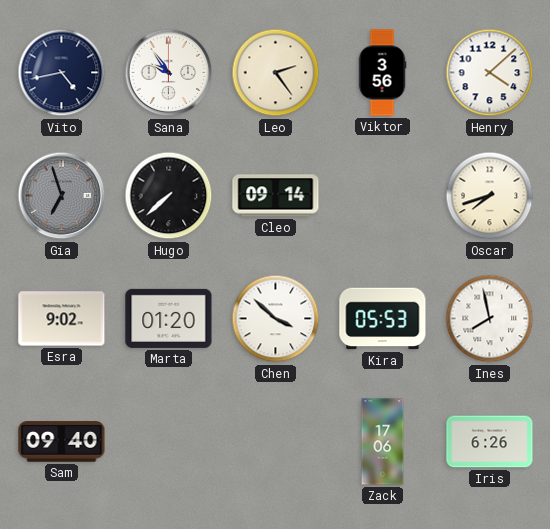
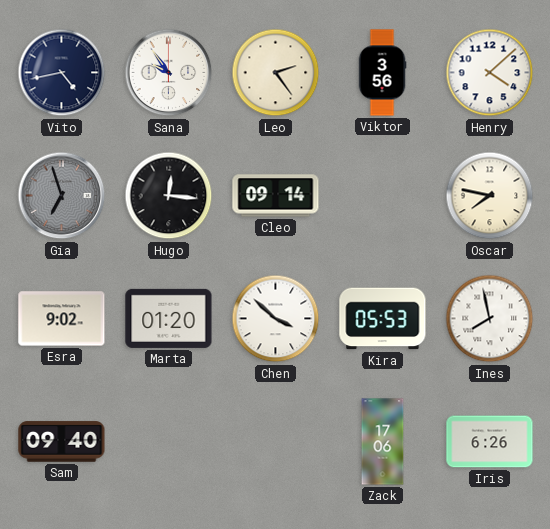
Hugo: 7:38 -> 12:16 (169, 196)
Oscar: 7:42 -> 7:47 (490, 196)
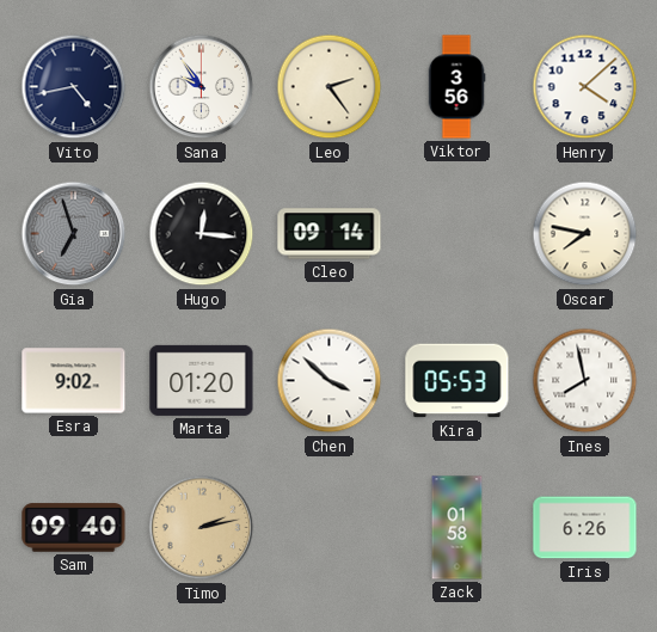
Timo: none -> 2:13 (202, 528)
Zack: 17:06 -> 01:58 (458, 528)
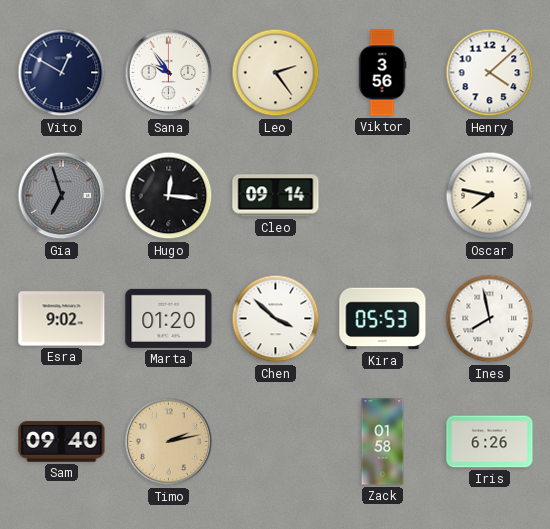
Vito: 4:43 -> 12:50 (62, 73)
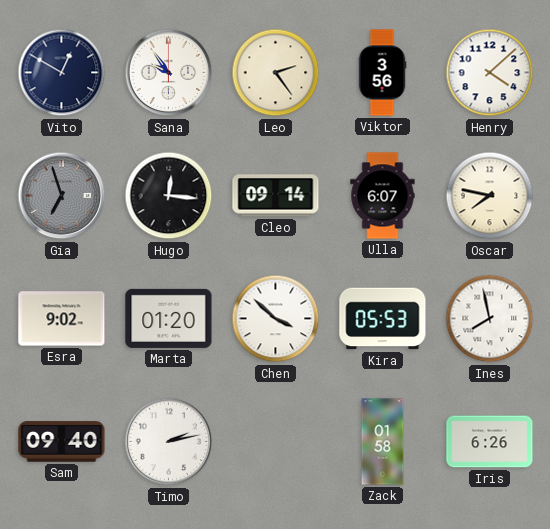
Ulla: none -> 6:07 (383, 196)
Timo dial: champagne -> white (169, 442)
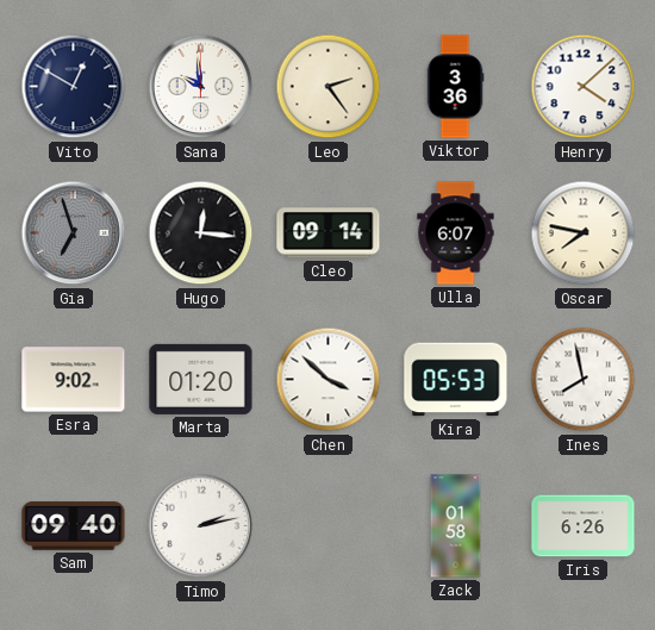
Sana: 9:54 -> 9:59 (201, 87)
Viktor: 3:56 -> 3:36 (455, 87)
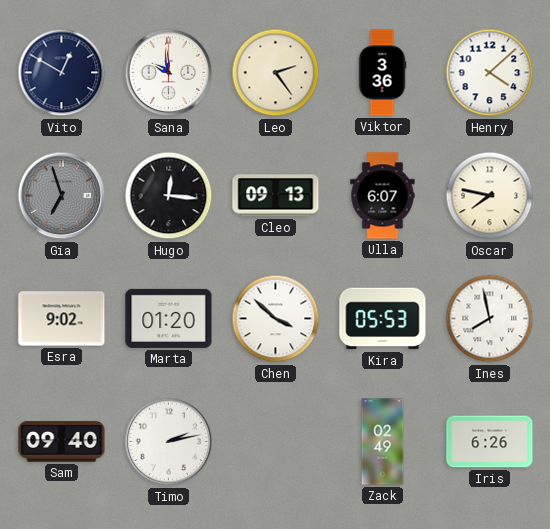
Cleo: 09:14 -> 09:13 (276, 196)
Zack: 01:58 -> 02:49 (383, 442)
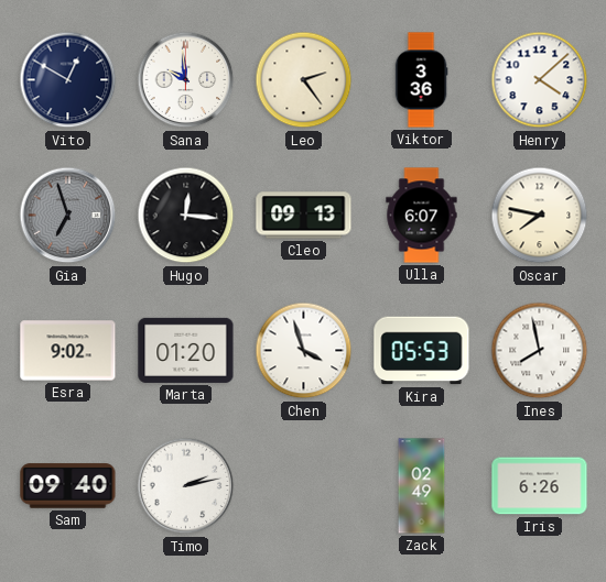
Chen: 3:52 -> 3:57 (304, 351)
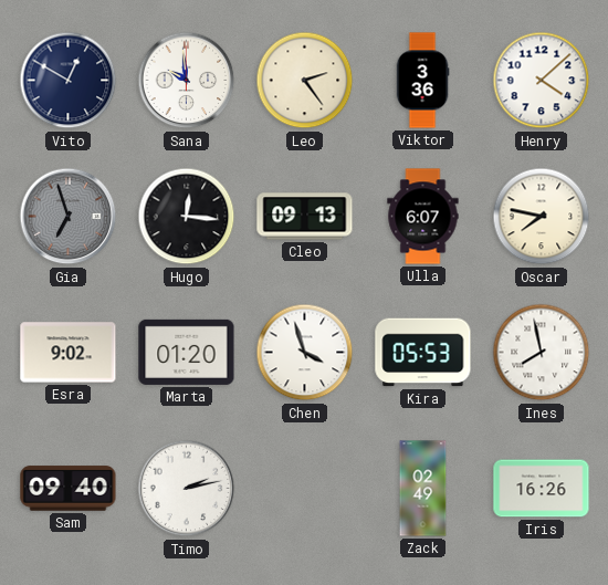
Iris: 6:26 -> 16:26 (542, 489)
